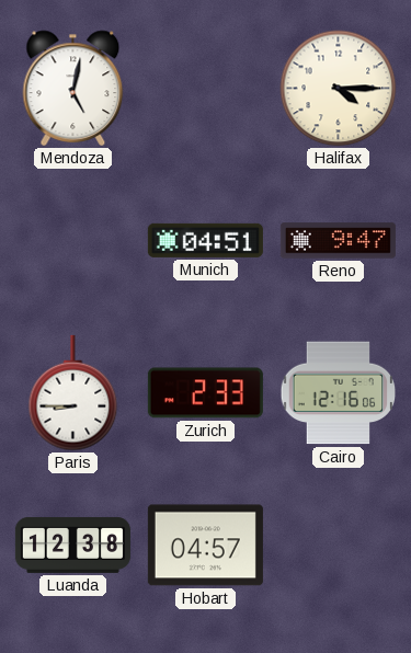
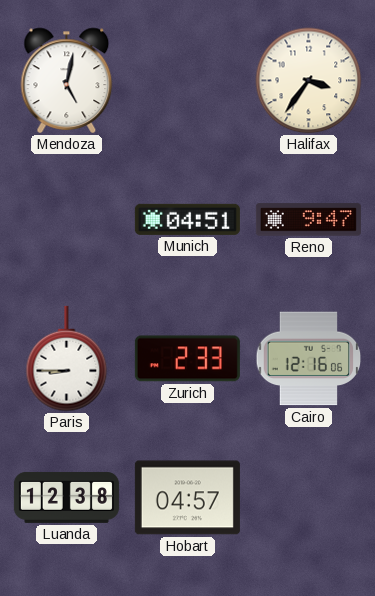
Halifax: 4:15 -> 3:36 (309, 81)
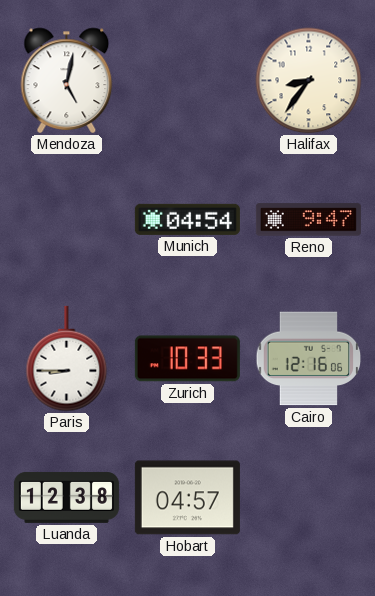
Halifax: 3:36 -> 8:36 (309, 81)
Munich: 04:51 -> 04:54 (187, 219)
Zurich: 2:33 -> 10:33 (187, 359)
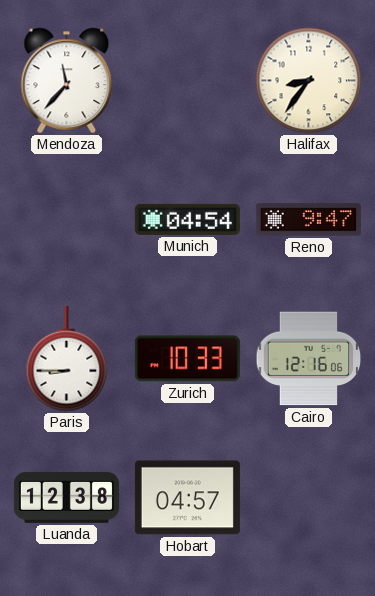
Mendoza: 5:02 -> 11:37 (67, 80)
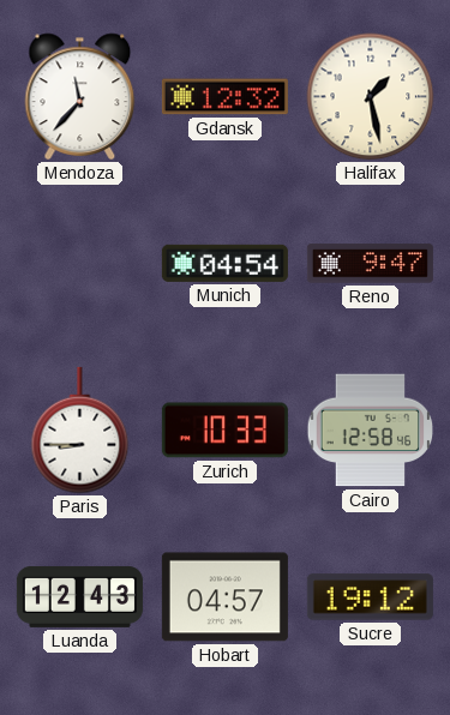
Gdansk: none -> 12:32 (224, 97)
Halifax: 8:36 -> 1:28 (371, 97)
Cairo: 12:16 -> 12:58 (371, 431)
Luanda: 12:38 -> 12:43 (79, 596)
Sucre: none -> 19:12 (370, 597)
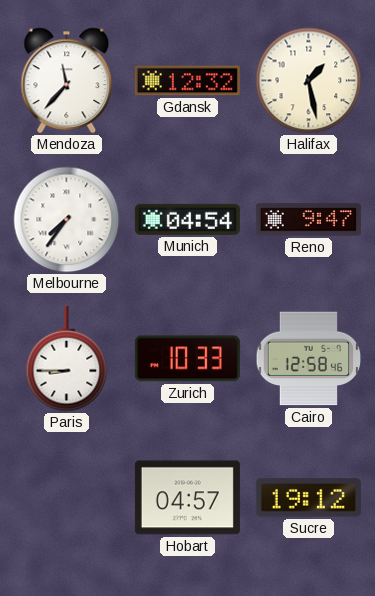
Melbourne: none -> 7:36 (67, 220)
Luanda: 12:43 -> none (79, 596)
